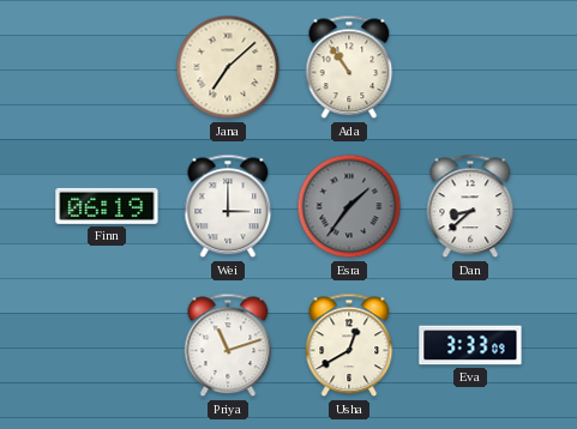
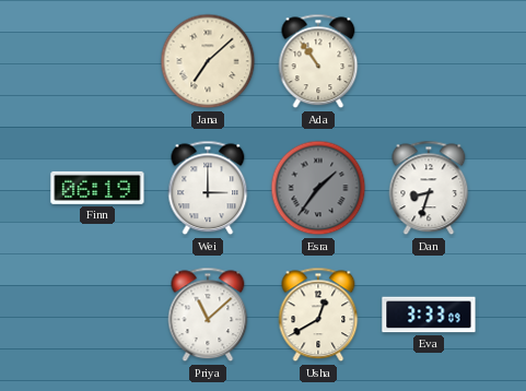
Dan: 8:38 -> 8:33 (429, 188)
Priya: 11:12 -> 11:08 (208, 315)
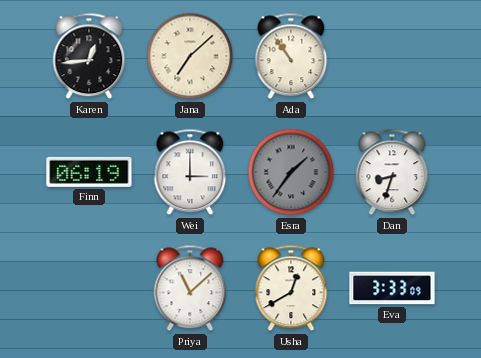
Karen: none -> 12:44 (89, 56)
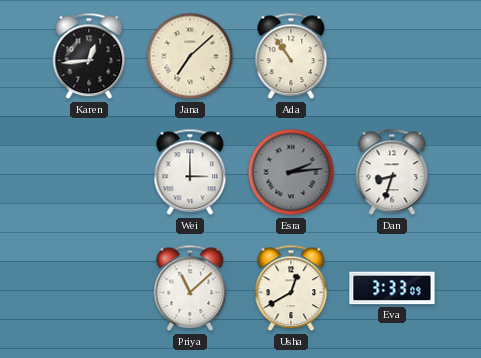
Finn: 06:19 -> none (89, 172)
Esra: 1:36 -> 2:14 (291, 172)
